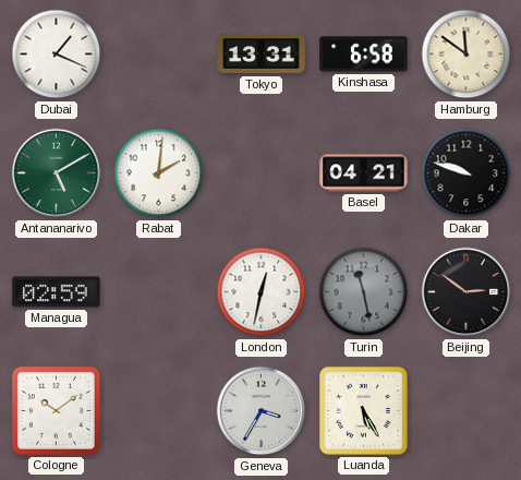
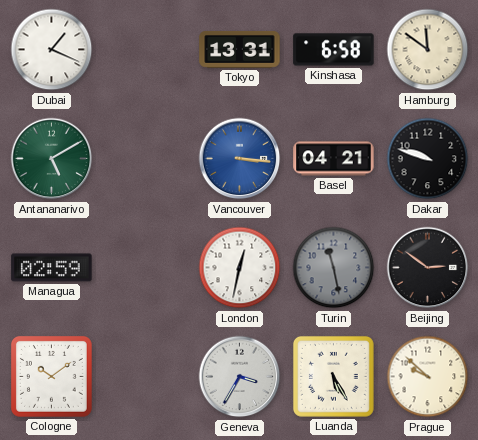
Rabat: 2:01 -> none (159, 173)
Vancouver: none -> 3:16 (240, 159)
Prague: none -> 9:52 (428, 377)
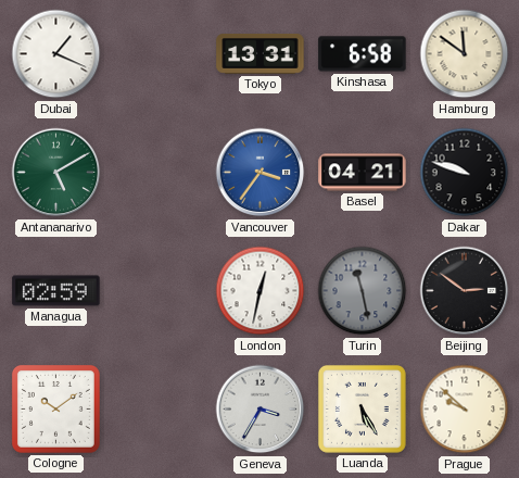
Vancouver: 3:16 -> 3:36 (261, 173)
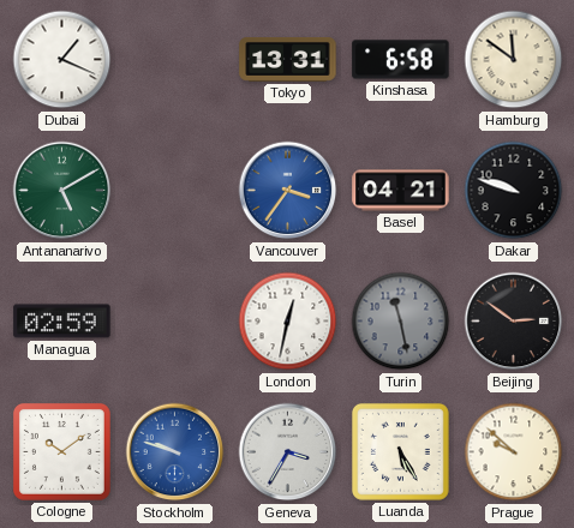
Stockholm: none -> 9:48 (175, 452)
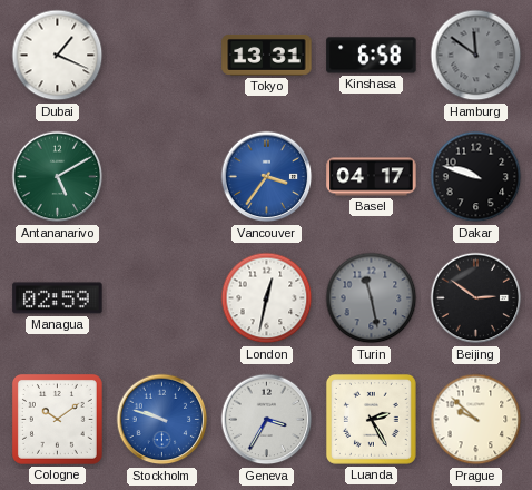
Hamburg dial: cream -> grey (476, 56)
Basel: 04:21 -> 04:17 (372, 177)
Luanda: 5:25 -> 2:25 (371, 419)
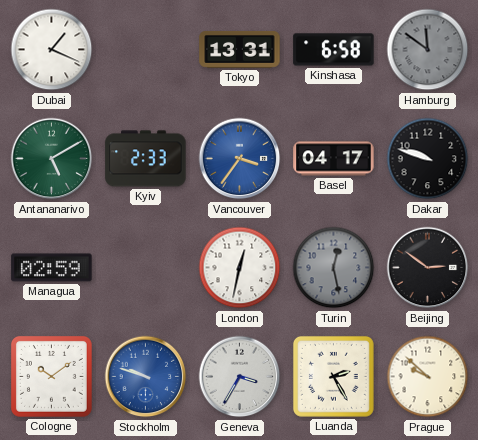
Kyiv: none -> 2:33 (146, 159)
Turin: 11:28 -> 12:28 (334, 268)
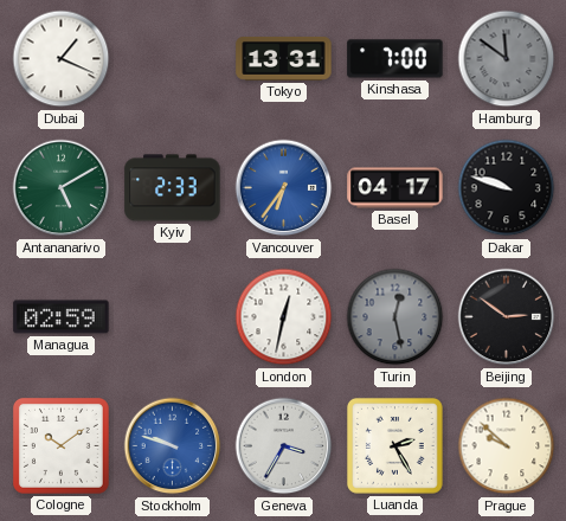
Kinshasa: 6:58 -> 7:00 (395, 59)
Vancouver: 3:36 -> 6:36 (284, 188)
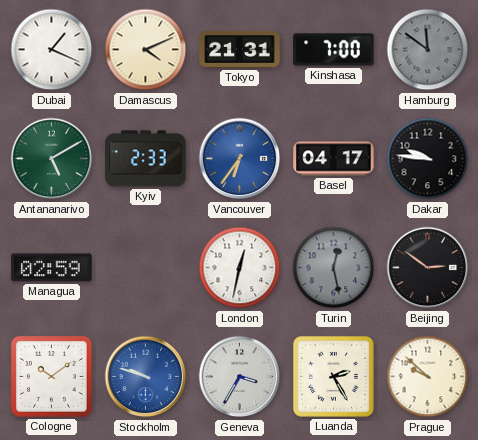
Damascus: none -> 4:11 (146, 50)
Tokyo: 13:31 -> 21:31 (240, 50)
Dakar: 9:48 -> 9:46 (428, 159)
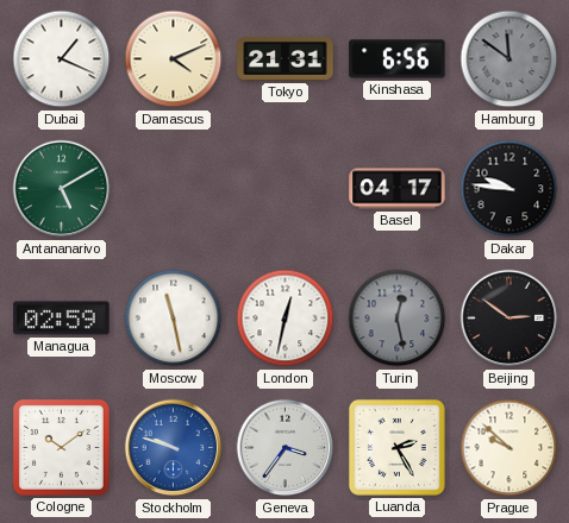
Kinshasa: 7:00 -> 6:56 (398, 59)
Kyiv: 2:33 -> none (146, 159)
Vancouver: 6:36 -> none (240, 159)
Moscow: none -> 11:28 (174, 319)
Geneva: 3:35 -> 3:36 (286, 448)
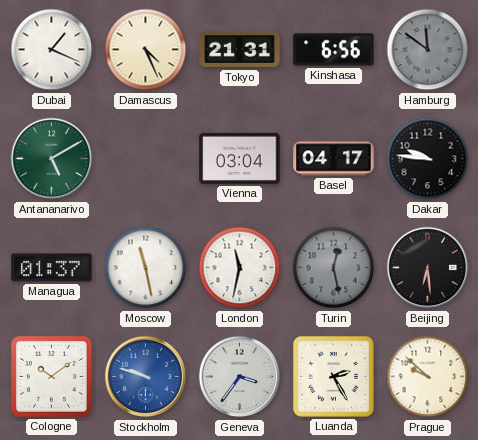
Damascus: 4:11 -> 4:26 (146, 50)
Vienna: none -> 03:04 (240, 158)
Managua: 02:59 -> 01:37 (52, 268)
London: 12:32 -> 11:32 (240, 268)
Beijing: 2:51 -> 6:29 (428, 268)
